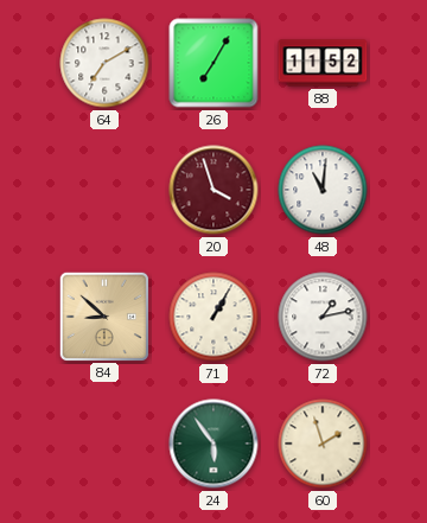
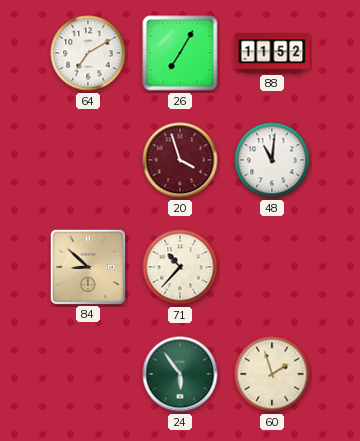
71: 1:05 -> 10:37 (180, 267)
72: 1:13 -> none (323, 317)
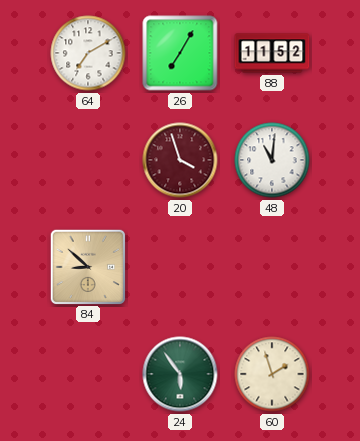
71: 10:37 -> none (180, 267)
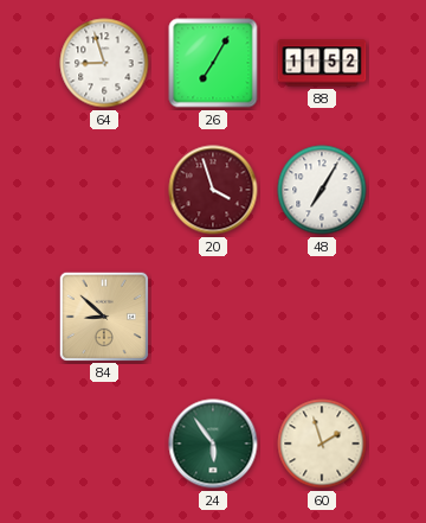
64: 7:10 -> 8:57 (104, 63)
48: 11:01 -> 7:05 (322, 190)
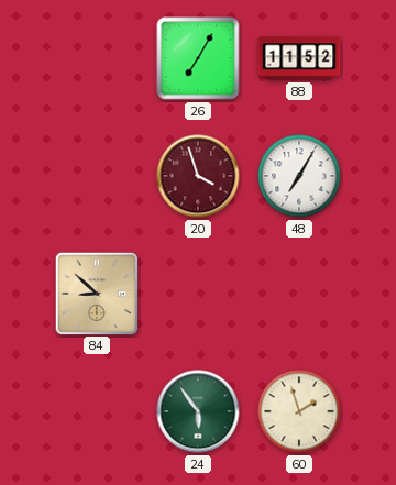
64: 8:57 -> none (104, 63)
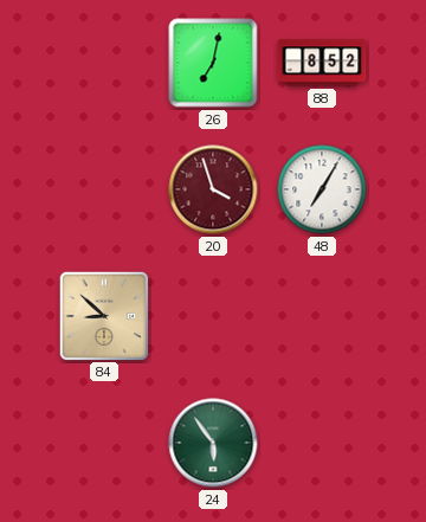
26: 7:05 -> 7:02 (213, 63)
88: 11:52 -> 8:52 (322, 63)
60: 1:57 -> none (299, 411)
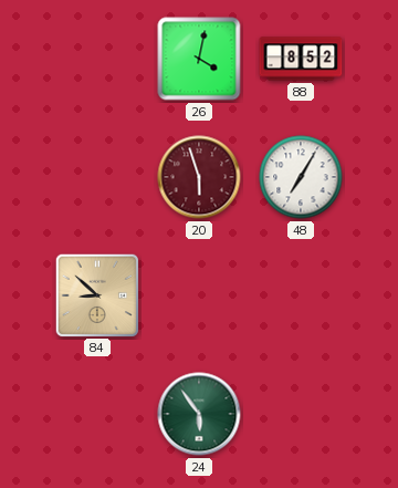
26: 7:02 -> 4:02 (199, 59)
20: 3:57 -> 5:57 (199, 177)
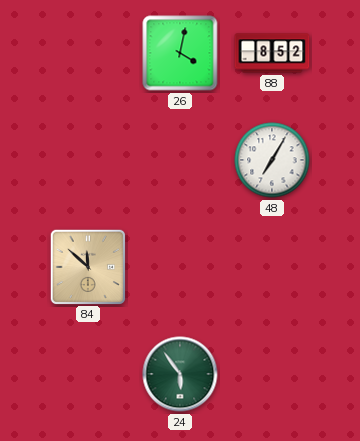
20: 5:57 -> none (199, 177)
84: 8:52 -> 11:52 (87, 266)
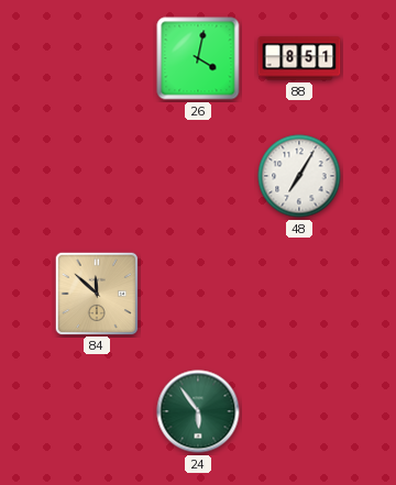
88: 8:52 -> 8:51 (299, 58)
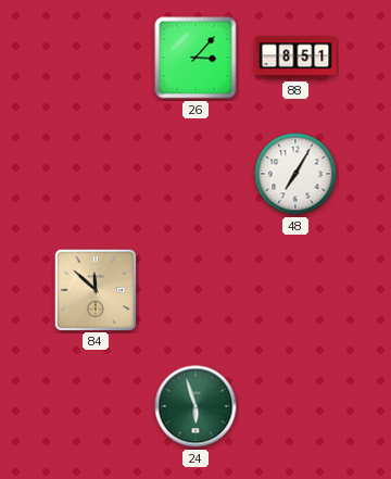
26: 4:02 -> 3:07 (195, 58)
24: 5:54 -> 5:57 (195, 406)
